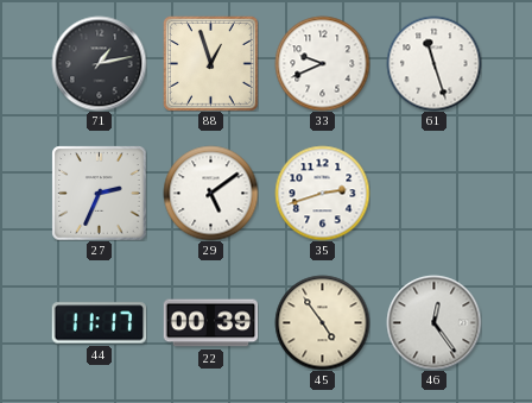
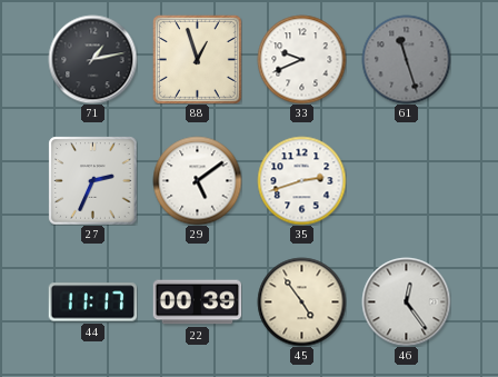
61 dial: white -> grey (406, 59)
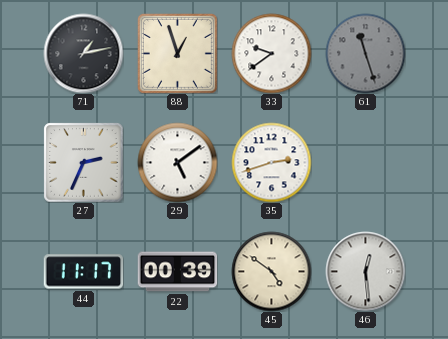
33: 9:41 -> 9:39 (271, 53)
45: 4:54 -> 4:51 (271, 271)
46: 12:24 -> 12:29 (365, 271)
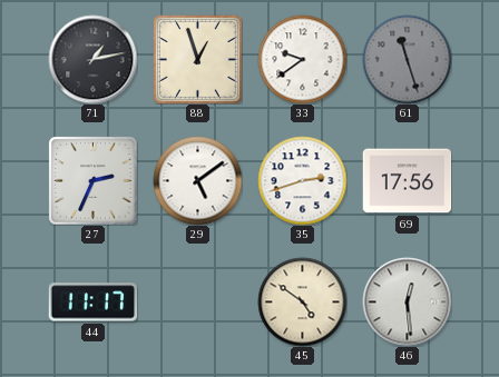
69: none -> 17:56 (407, 181)
22: 00:39 -> none (177, 272)
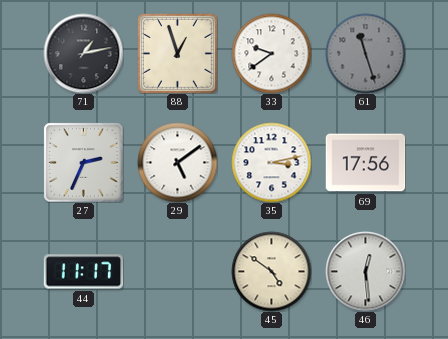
35: 2:42 -> 3:13 (271, 162)
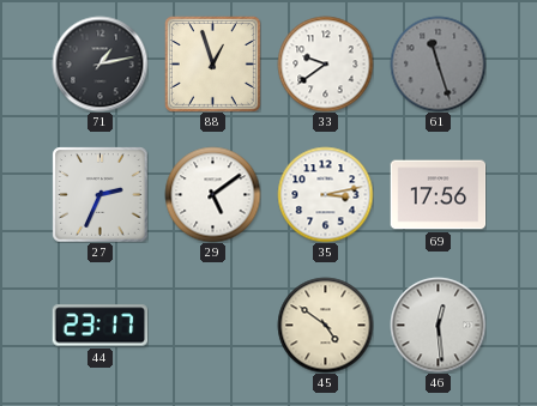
44: 11:17 -> 23:17 (99, 326)
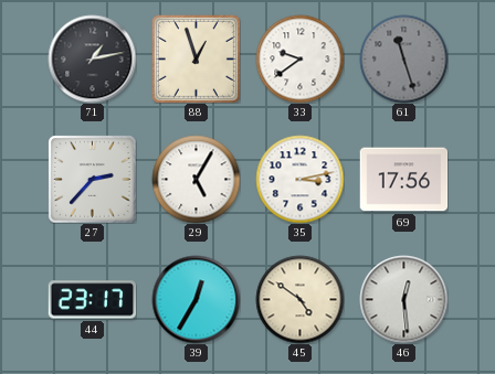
27: 2:34 -> 2:37 (92, 179)
29: 5:09 -> 5:05 (196, 179)
39: none -> 12:35 (196, 299)
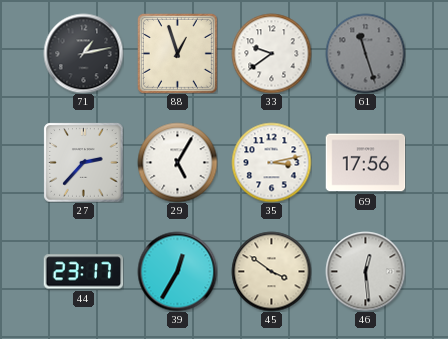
45: 4:51 -> 3:51 (271, 271)
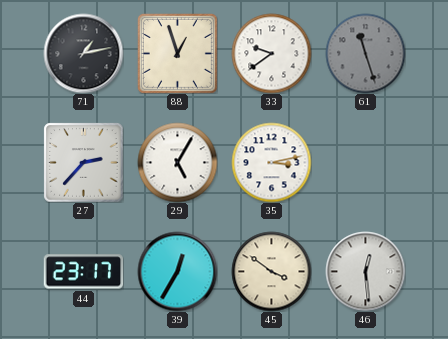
69: 17:56 -> none (365, 163)
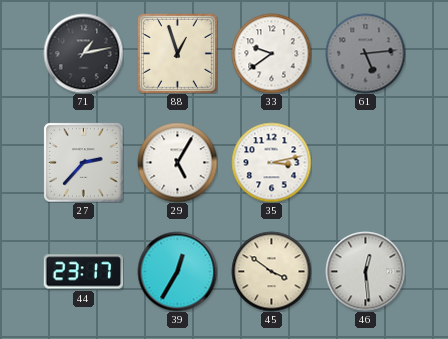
61: 11:27 -> 5:14 (365, 53)
